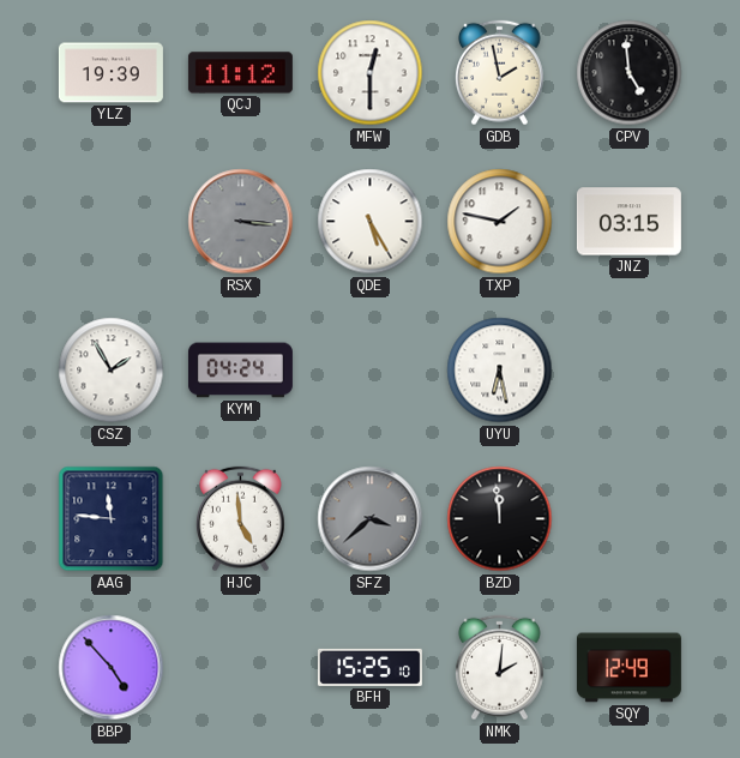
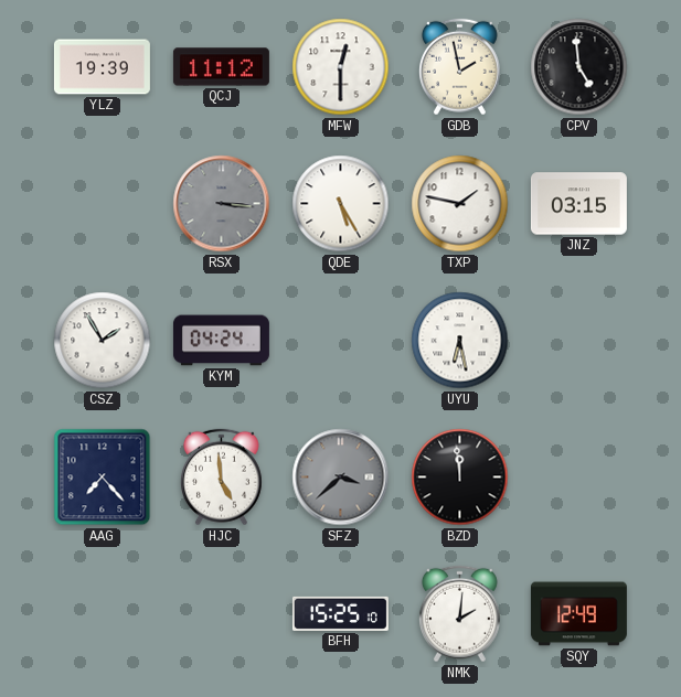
AAG: 11:46 -> 7:23 (103, 478)
BBP: 4:53 -> none (112, 668)
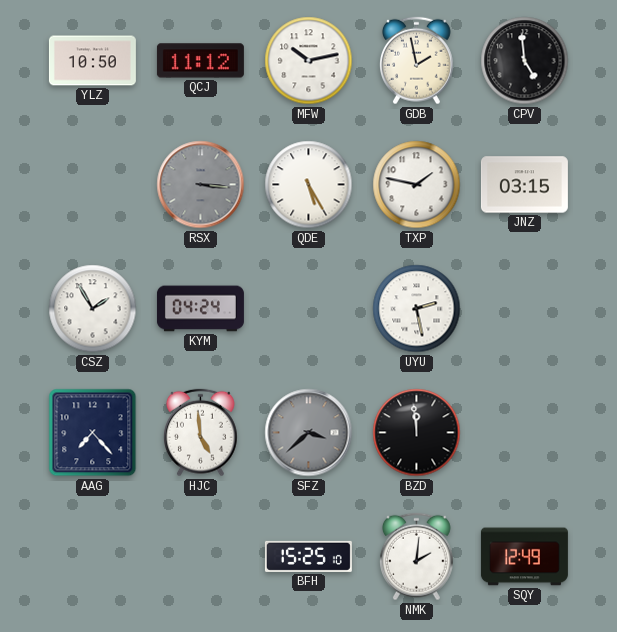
YLZ: 19:39 -> 10:50 (92, 61)
MFW: 12:30 -> 10:13 (309, 61)
UYU: 6:28 -> 2:28 (417, 309)
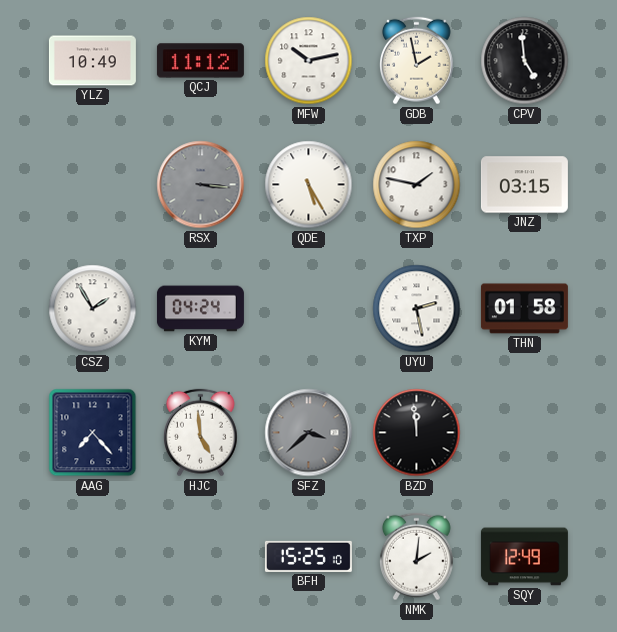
YLZ: 10:50 -> 10:49 (92, 61)
THN: none -> 01:58 (524, 309)
